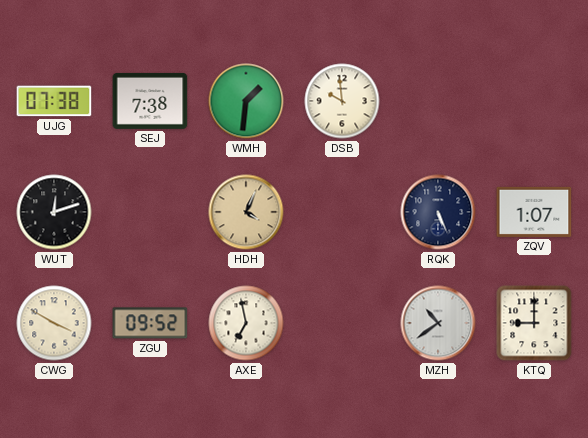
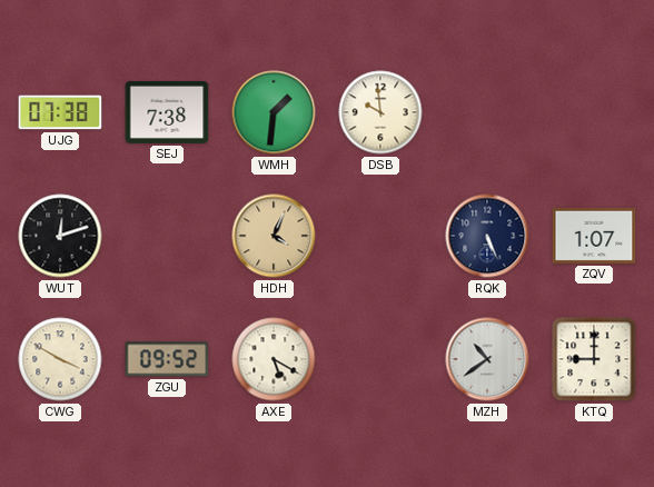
AXE: 6:58 -> 5:20 (274, 359)
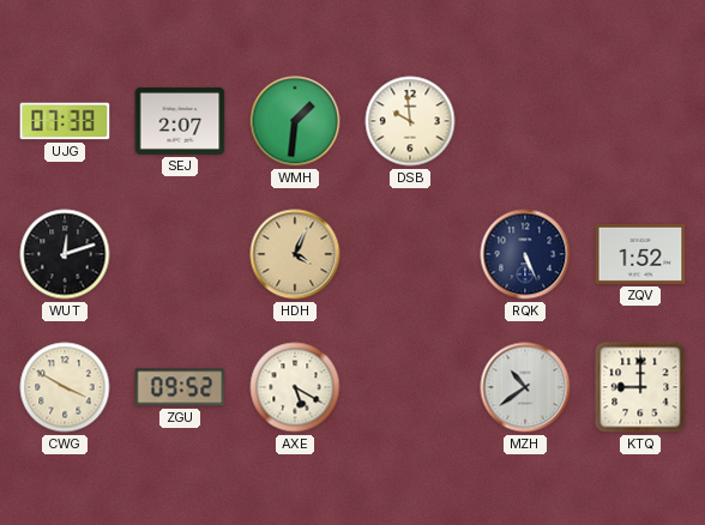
SEJ: 7:38 -> 2:07 (180, 121)
ZQV: 1:07 -> 1:52 (640, 254)
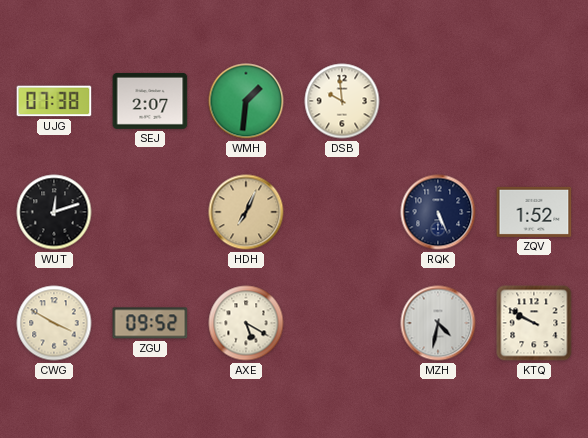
HDH: 4:04 -> 7:04 (246, 212)
MZH: 10:39 -> 4:32 (438, 323)
KTQ: 9:00 -> 9:50 (534, 323)
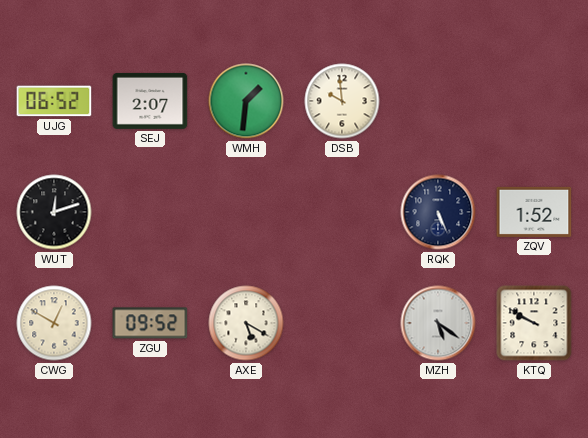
UJG: 07:38 -> 06:52 (54, 101)
HDH: 7:04 -> none (246, 212)
CWG: 3:50 -> 12:50 (54, 323)
MZH: 4:32 -> 5:21 (438, 323)
